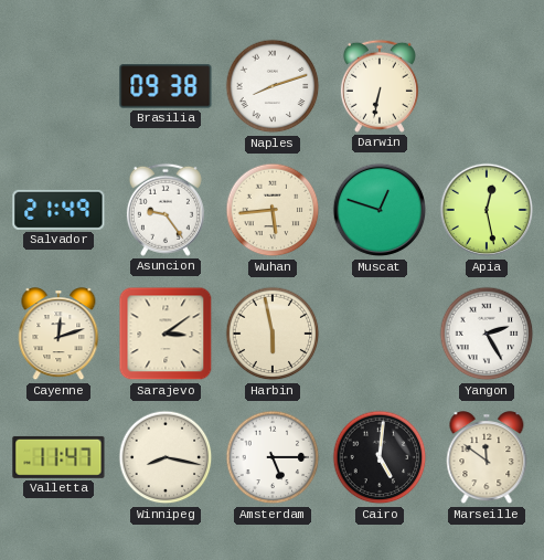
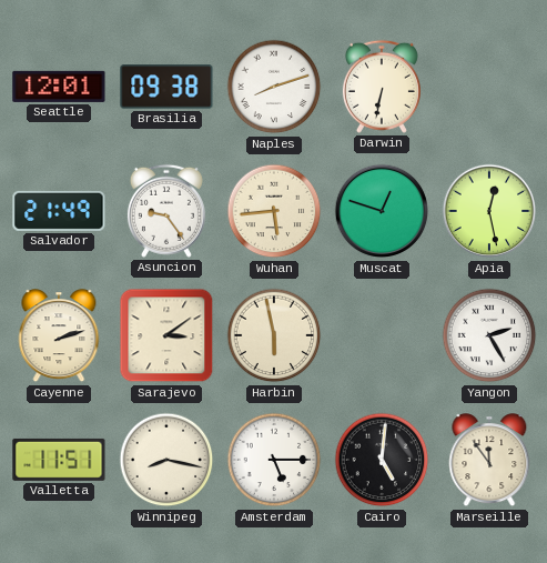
Seattle: none -> 12:01 (59, 87)
Cayenne: 12:12 -> 2:12 (59, 336)
Valletta: 11:47 -> 11:51 (59, 460)
Marseille: 11:51 -> 11:54 (489, 461)
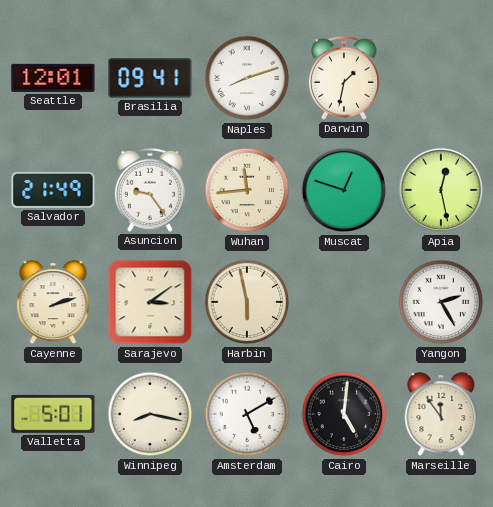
Brasilia: 09:38 -> 09:41 (150, 78)
Darwin: 6:32 -> 1:32 (344, 78)
Wuhan: 5:44 -> 11:44 (247, 190)
Valletta: 11:51 -> 5:01 (53, 414)
Amsterdam: 5:15 -> 5:10 (247, 414)
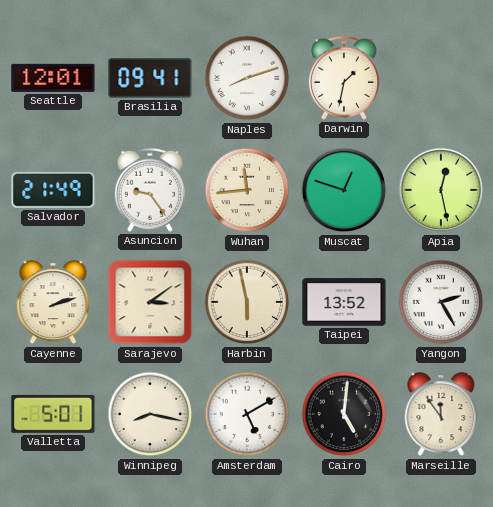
Taipei: none -> 13:52 (344, 302)
